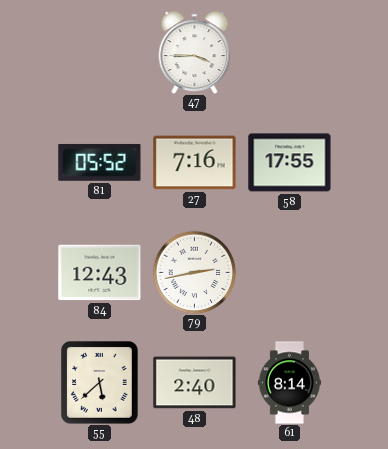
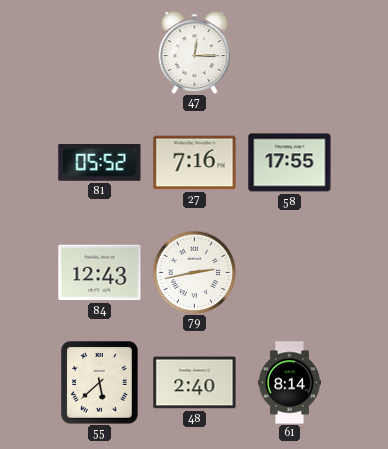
47: 3:45 -> 12:15 (195, 52)
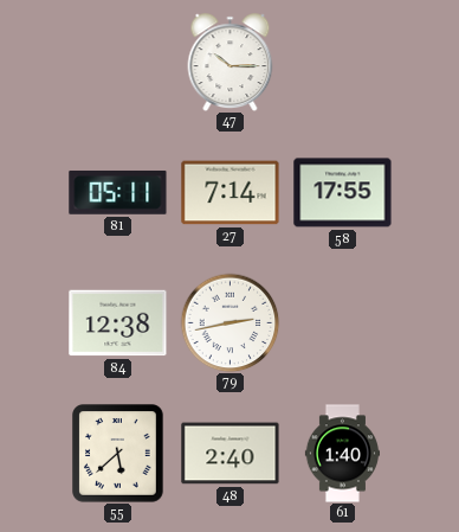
47: 12:15 -> 10:15 (231, 62)
81: 05:52 -> 05:11 (118, 192)
27: 7:16 -> 7:14 (231, 193)
84: 12:43 -> 12:38 (118, 323)
61: 8:14 -> 1:40 (342, 454)
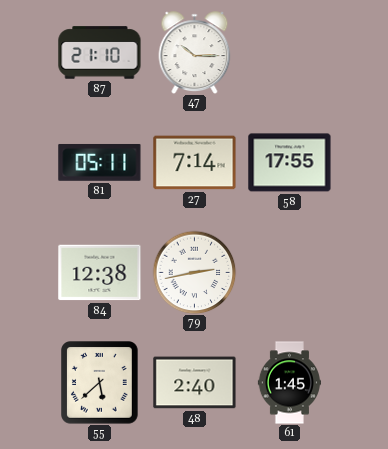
87: none -> 21:10 (100, 53)
61: 1:40 -> 1:45 (289, 383)
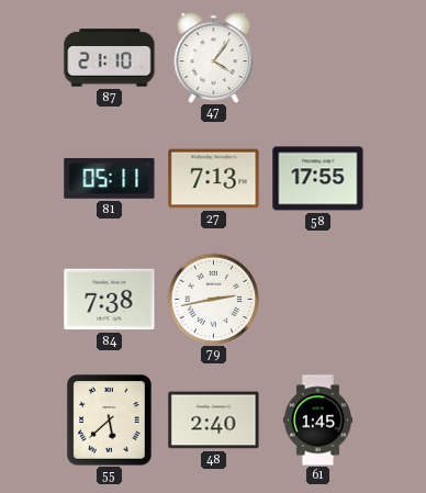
47: 10:15 -> 4:06 (214, 57)
27: 7:14 -> 7:13 (214, 179)
84: 12:38 -> 7:38 (110, 300)
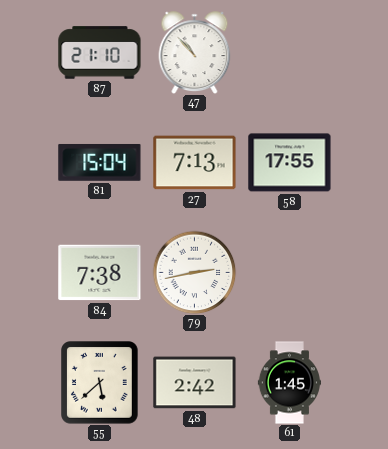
47: 4:06 -> 10:53 (195, 52)
81: 05:11 -> 15:04 (100, 162)
48: 2:40 -> 2:42 (195, 383)
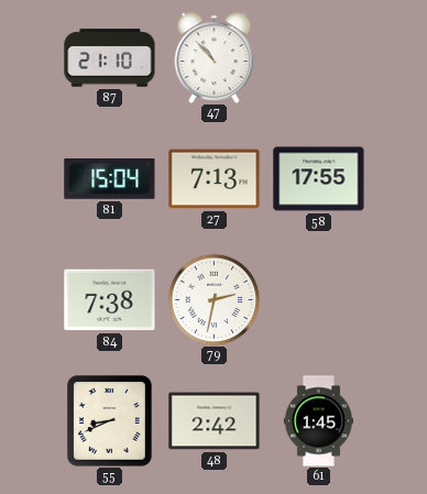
79: 2:43 -> 2:32 (214, 299)
55: 5:38 -> 8:41 (110, 421)
